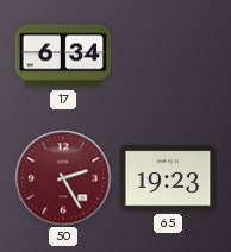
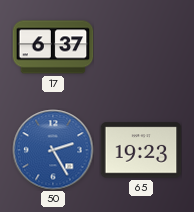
17: 6:34 -> 6:37 (53, 47)
50 dial: burgundy -> blue (53, 150)
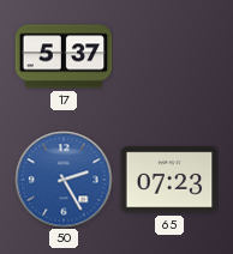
17: 6:37 -> 5:37 (64, 56)
65: 19:23 -> 07:23 (169, 180)
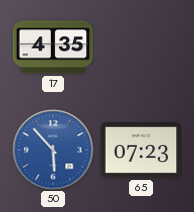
17: 5:37 -> 4:35 (53, 47)
50: 2:25 -> 5:53 (53, 150)
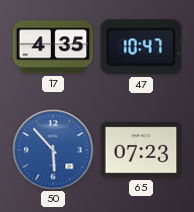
47: none -> 10:47 (141, 47)
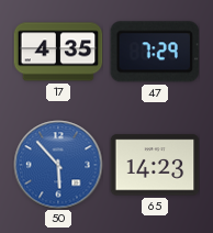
47: 10:47 -> 7:29 (155, 52)
65: 07:23 -> 14:23 (155, 165)
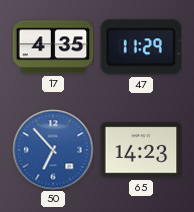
47: 7:29 -> 11:29 (141, 47)
50: 5:53 -> 6:53 (53, 150)
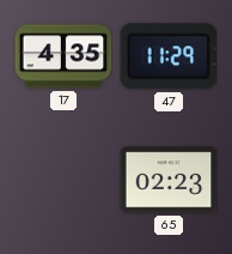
50: 6:53 -> none (53, 150)
65: 14:23 -> 02:23 (169, 180)
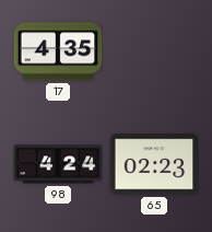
47: 11:29 -> none (169, 56)
98: none -> 4:24 (58, 164)
